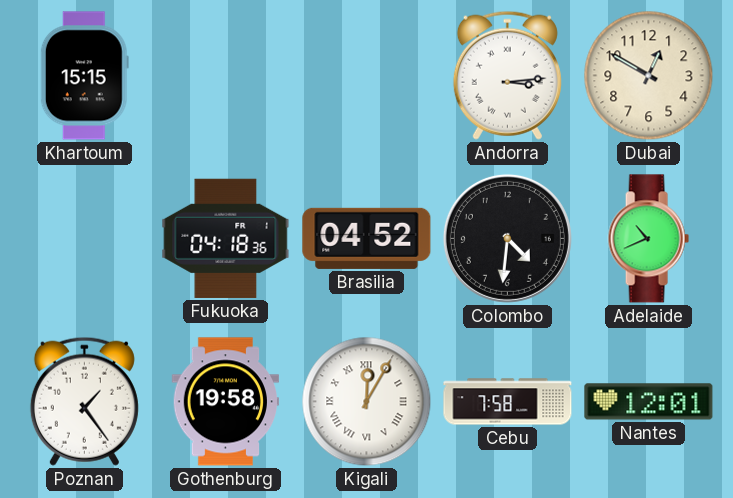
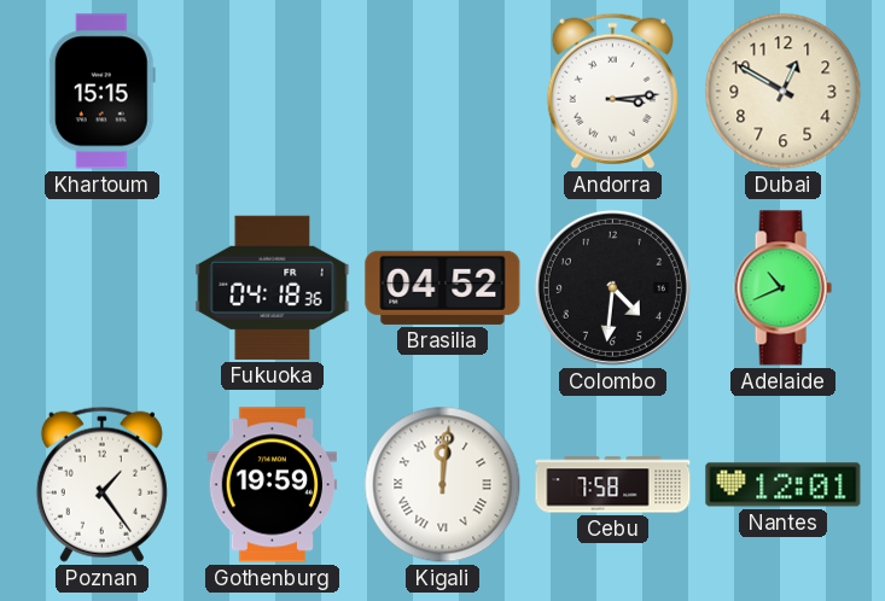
Gothenburg: 19:58 -> 19:59 (273, 485)
Kigali: 12:05 -> 12:01 (443, 485)
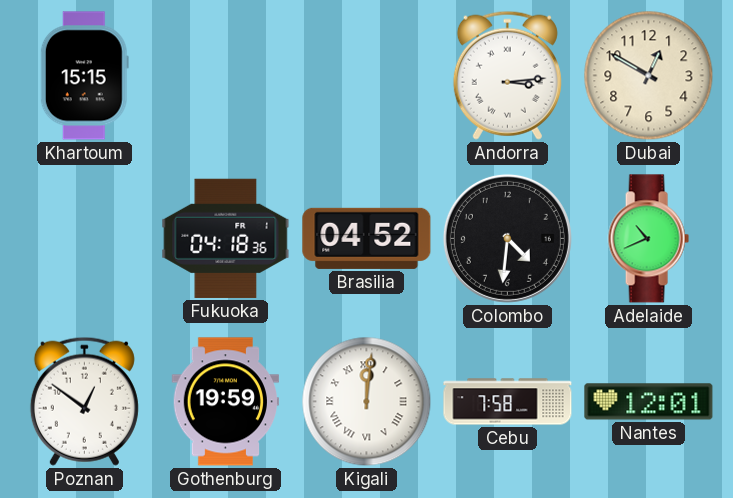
Poznan: 1:24 -> 12:51 (84, 401)
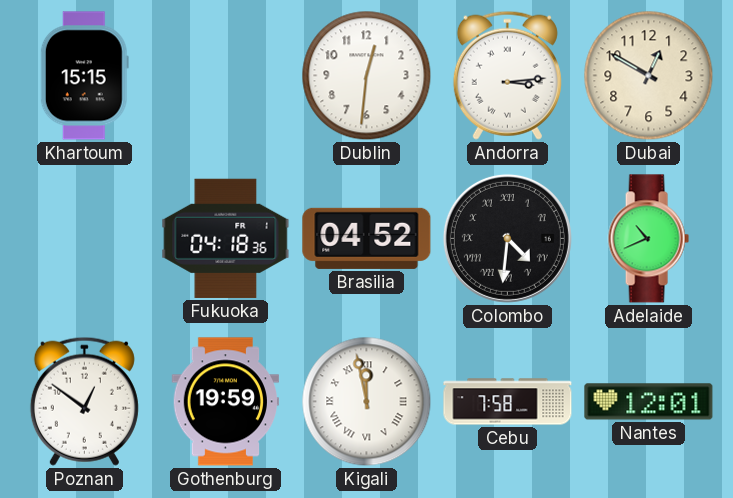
Dublin: none -> 12:31 (367, 76)
Colombo numerals: Arabic -> Roman (507, 238)
Kigali: 12:01 -> 11:58 (367, 402)
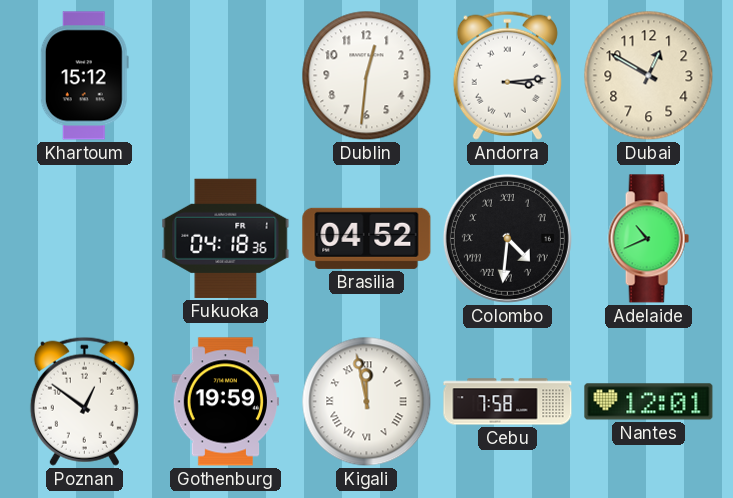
Khartoum: 15:15 -> 15:12 (84, 76)
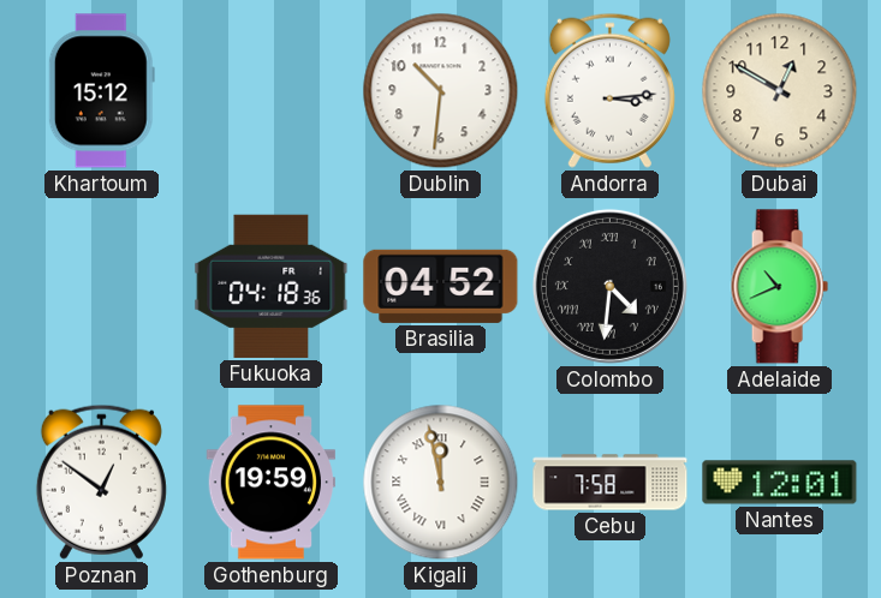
Dublin: 12:31 -> 10:31 (441, 91)
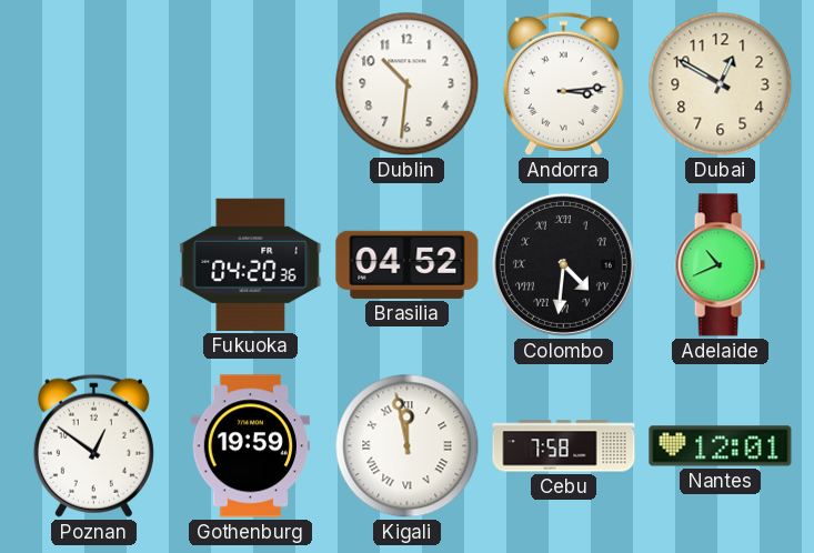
Khartoum: 15:12 -> none (101, 91)
Fukuoka: 04:18 -> 04:20 (251, 264)
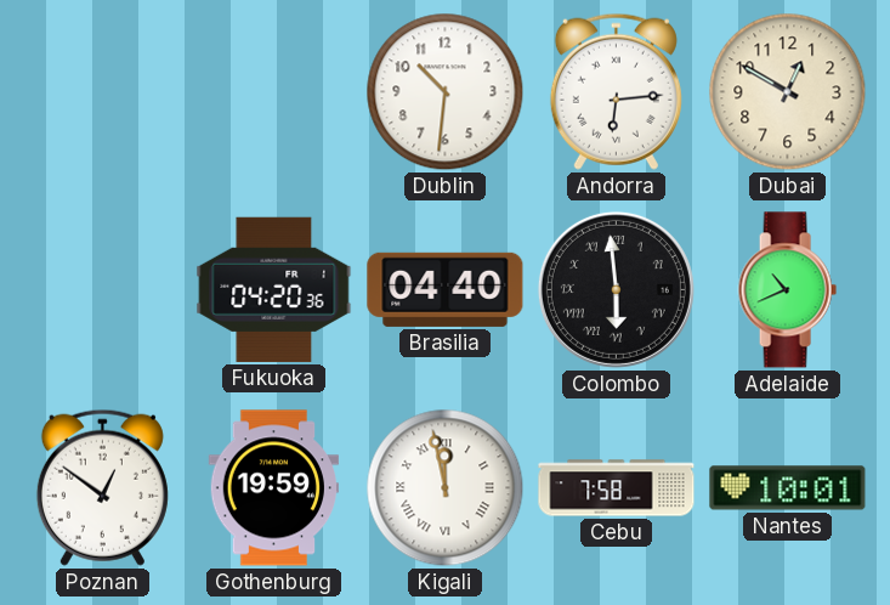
Andorra: 3:14 -> 6:14 (616, 91)
Brasilia: 04:52 -> 04:40 (446, 289)
Colombo: 4:31 -> 5:59 (616, 289)
Nantes: 12:01 -> 10:01 (788, 488)
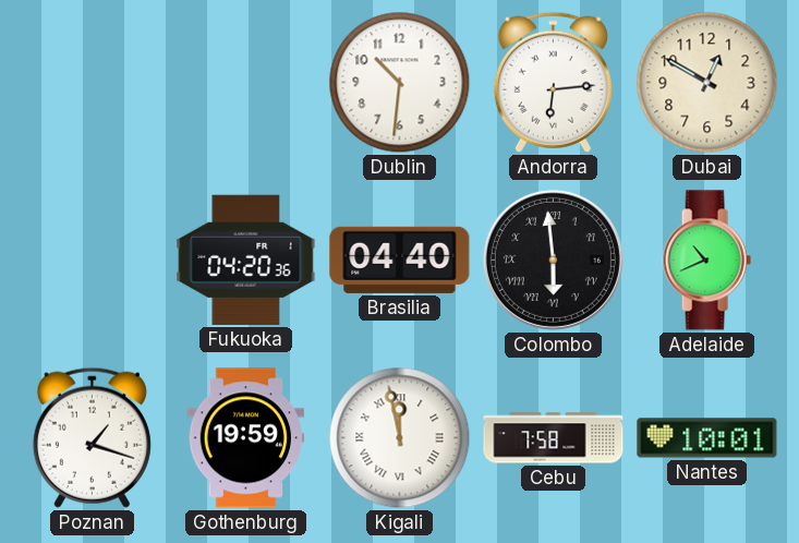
Poznan: 12:51 -> 1:18 (92, 437)
